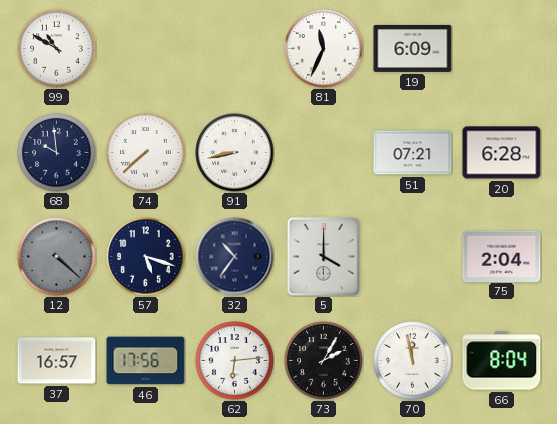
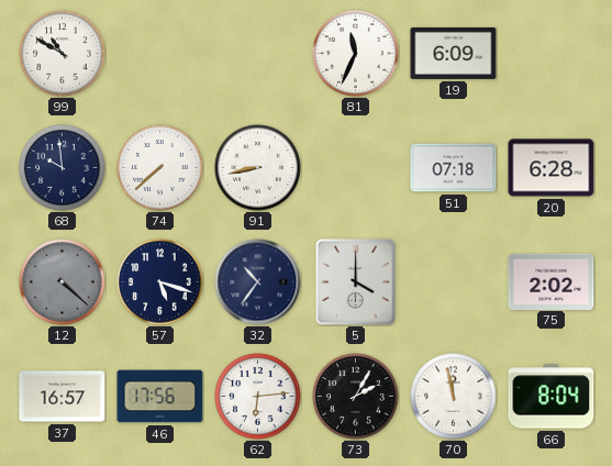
51: 07:21 -> 07:18 (454, 168)
75: 2:04 -> 2:02 (552, 281)
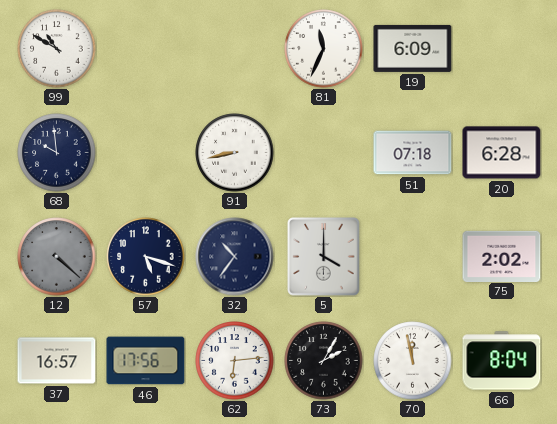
74: 7:38 -> none (160, 168)
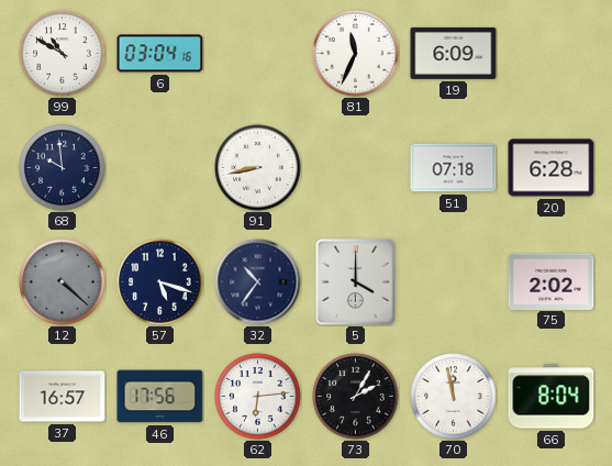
6: none -> 03:04 (160, 54)
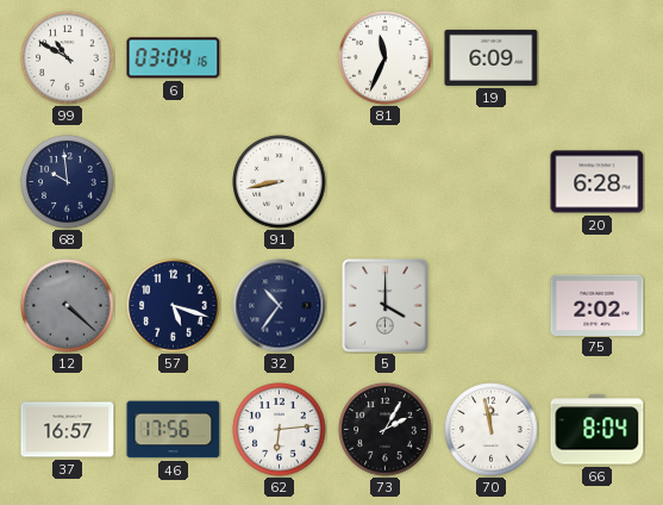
51: 07:18 -> none (454, 168)
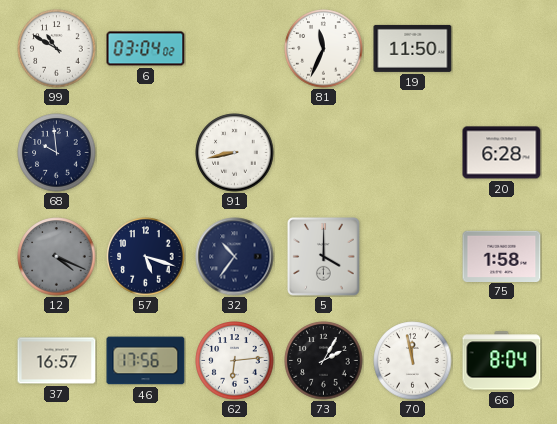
6: 03:04:16 -> 03:04:02 (146, 49)
19: 6:09 -> 11:50 (413, 48)
12: 4:22 -> 4:19 (57, 257)
75: 2:02 -> 1:58 (502, 256)
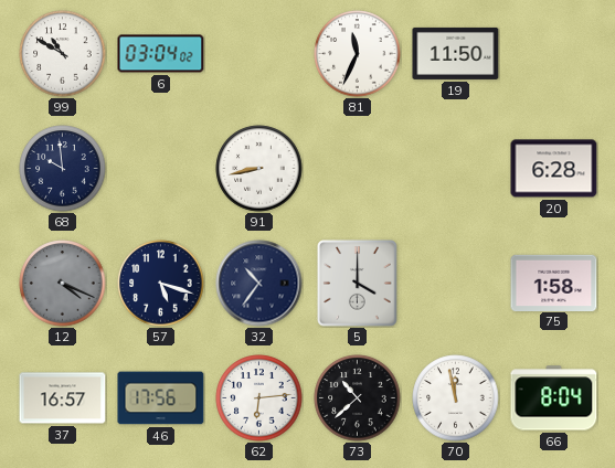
73: 2:05 -> 10:38 (358, 398)
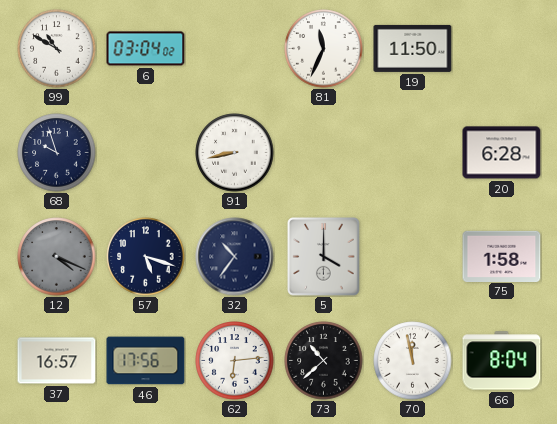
68: 9:59 -> 9:57 (57, 153)
